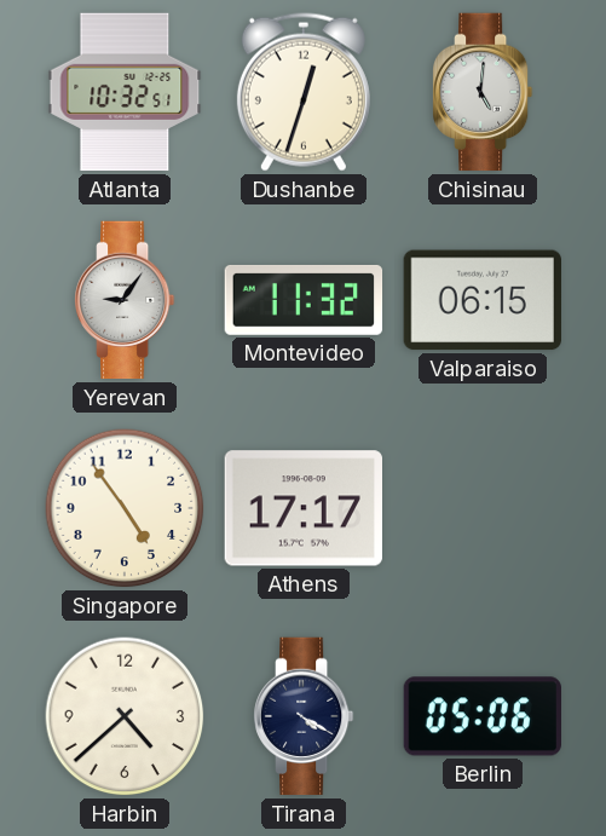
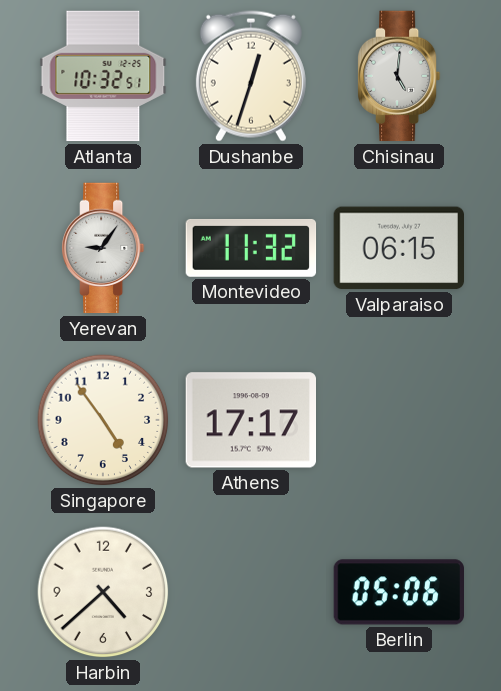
Tirana: 4:20 -> none (305, 716)
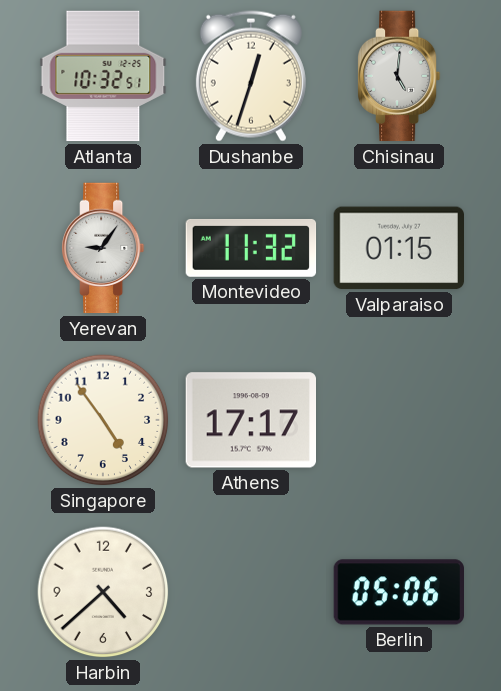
Valparaiso: 06:15 -> 01:15 (398, 248)
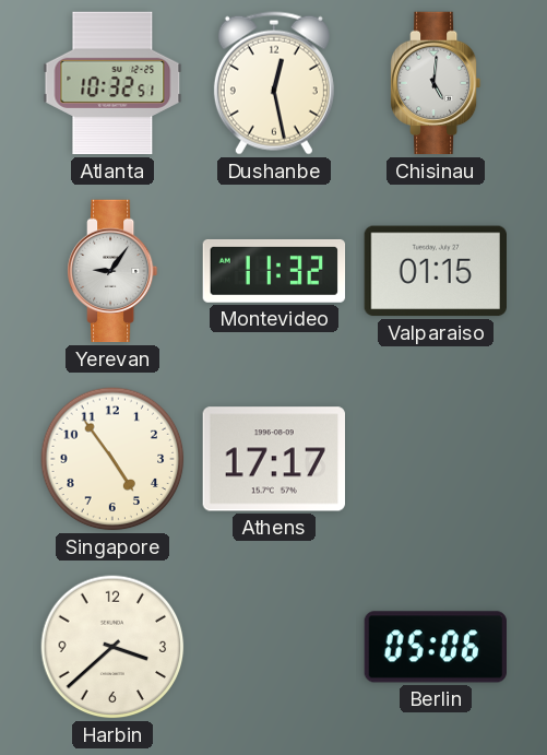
Dushanbe: 12:33 -> 12:28 (274, 83)
Harbin: 4:38 -> 3:38 (112, 647)
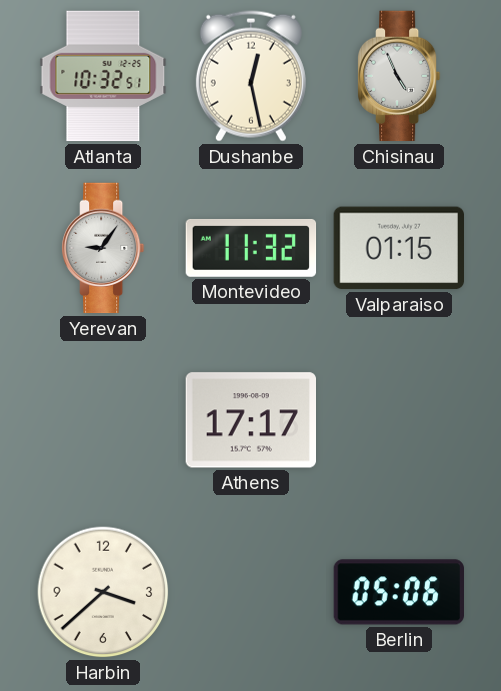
Chisinau: 5:01 -> 4:56 (400, 76)
Singapore: 4:54 -> none (112, 459)
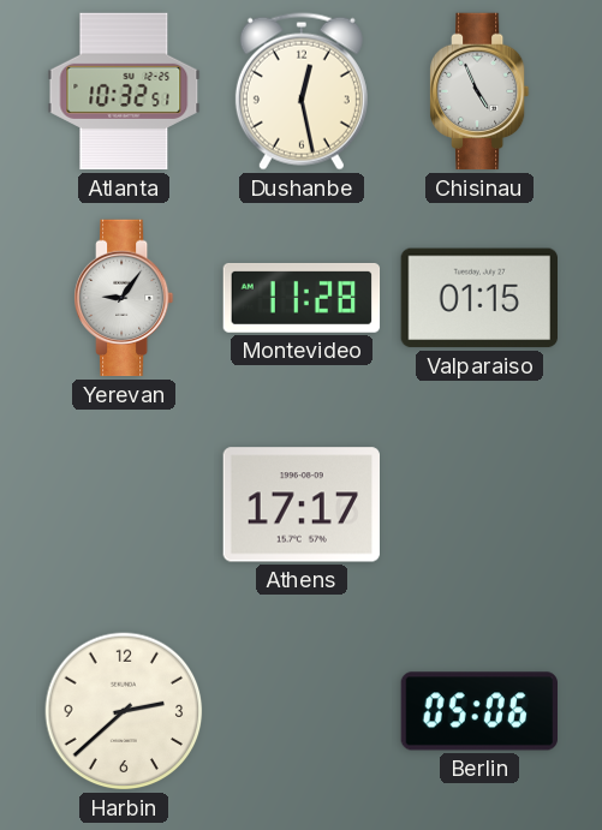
Montevideo: 11:32 -> 11:28 (302, 298)
Harbin: 3:38 -> 2:38 (124, 711)
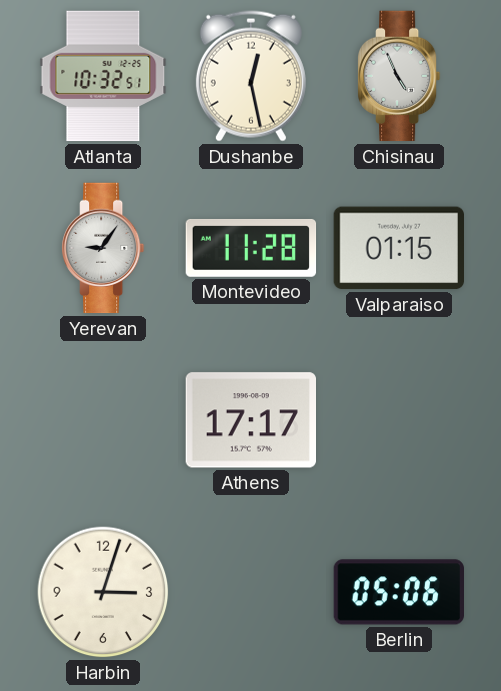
Harbin: 2:38 -> 3:03 (103, 592)
